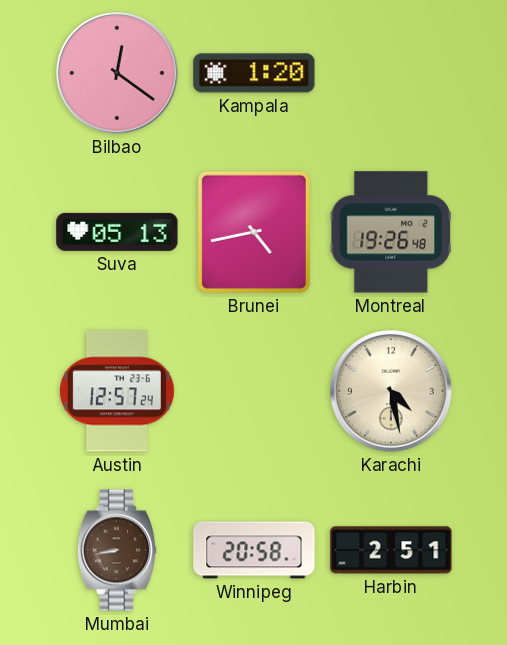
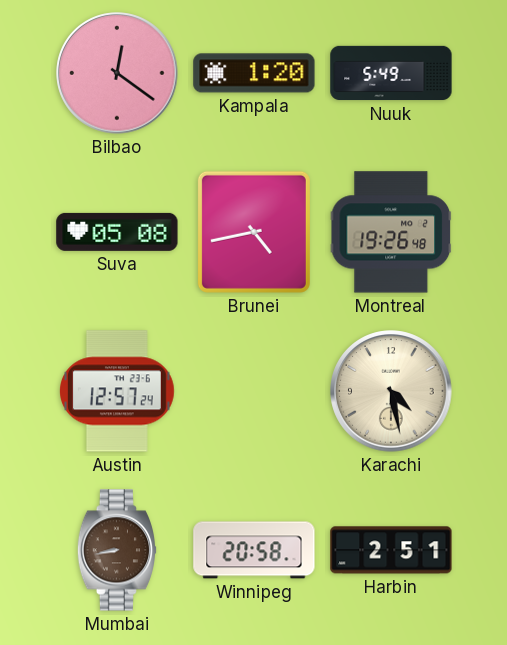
Nuuk: none -> 5:49 (391, 73)
Suva: 05:13 -> 05:08 (117, 232)
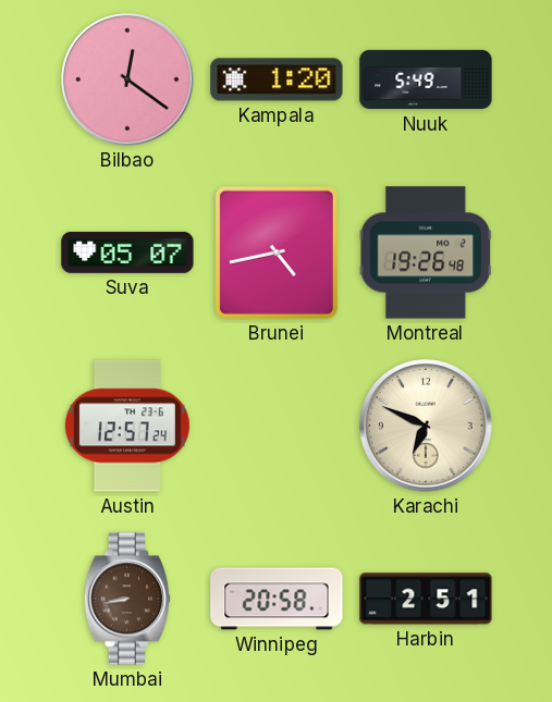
Suva: 05:08 -> 05:07 (127, 253)
Karachi: 4:28 -> 6:49 (426, 426)
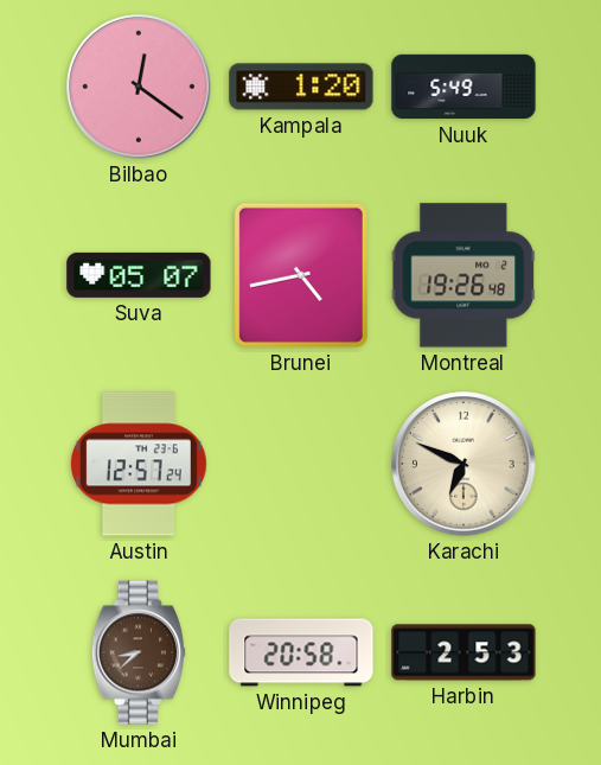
Mumbai: 8:43 -> 8:38 (139, 652)
Harbin: 2:51 -> 2:53 (463, 652)
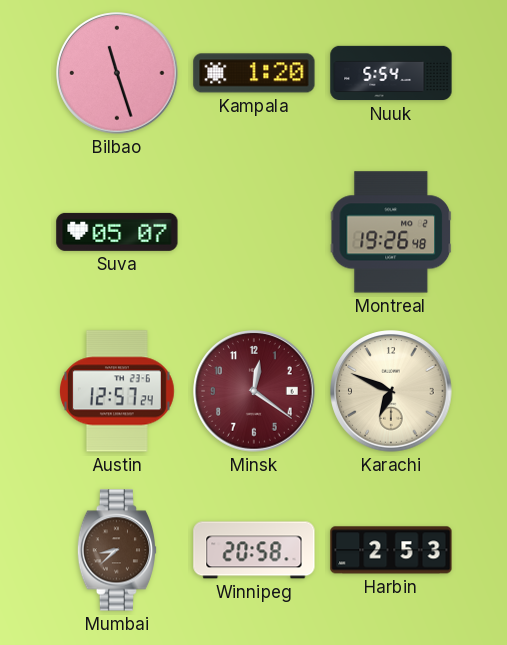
Bilbao: 12:21 -> 11:27 (117, 73)
Nuuk: 5:49 -> 5:54 (391, 73)
Brunei: 4:43 -> none (301, 275)
Minsk: none -> 12:21 (254, 391)
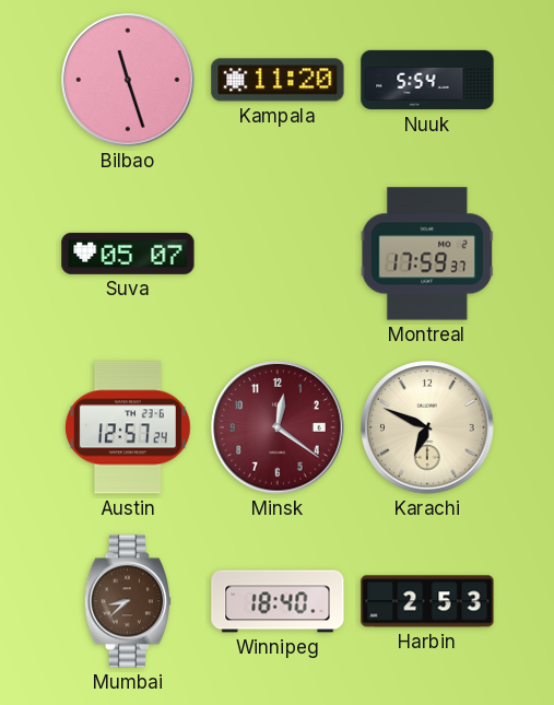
Kampala: 1:20 -> 11:20 (278, 80)
Montreal: 19:26 -> 17:59 (427, 254)
Winnipeg: 20:58 -> 18:40 (278, 601)
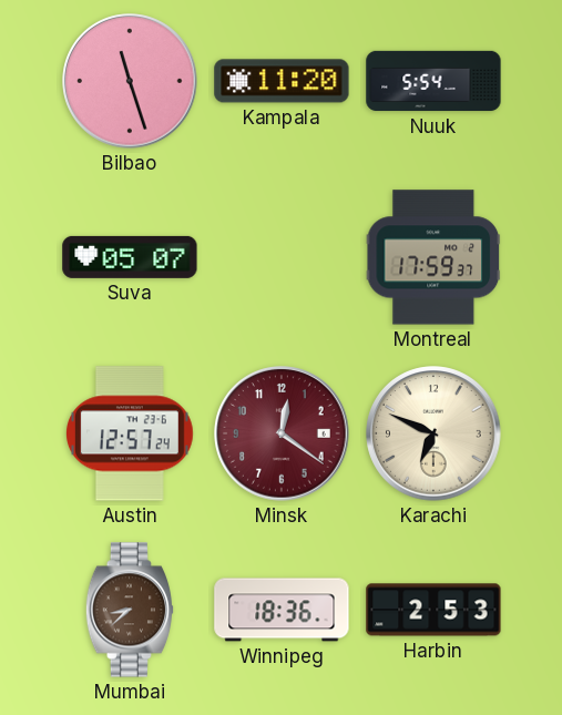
Winnipeg: 18:40 -> 18:36 (282, 610)
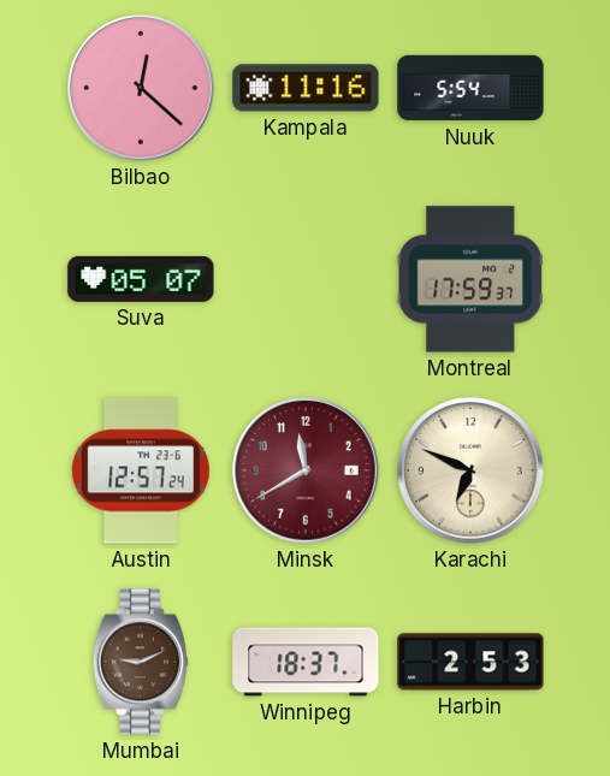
Bilbao: 11:27 -> 12:22 (141, 88)
Kampala: 11:20 -> 11:16 (306, 88)
Minsk: 12:21 -> 11:40 (306, 470)
Mumbai: 8:38 -> 9:11 (141, 662)
Winnipeg: 18:36 -> 18:37 (306, 662)
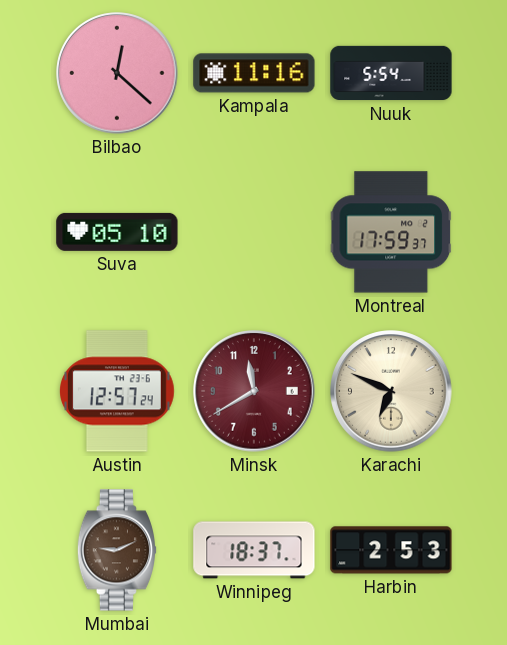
Suva: 05:07 -> 05:10 (117, 232)
